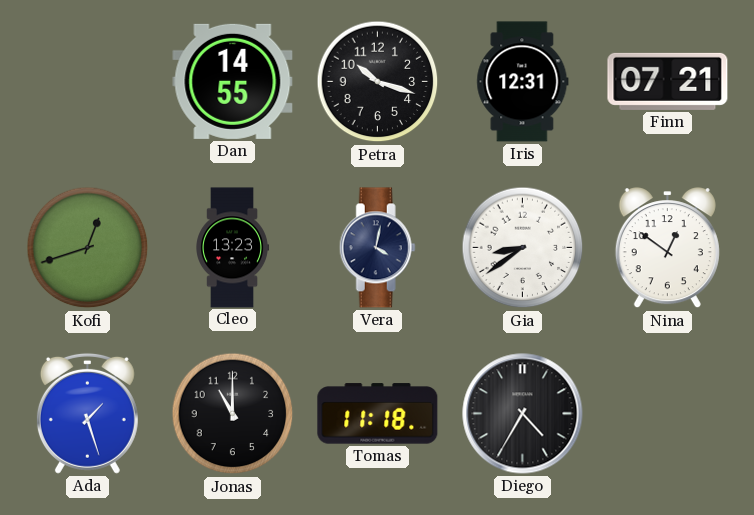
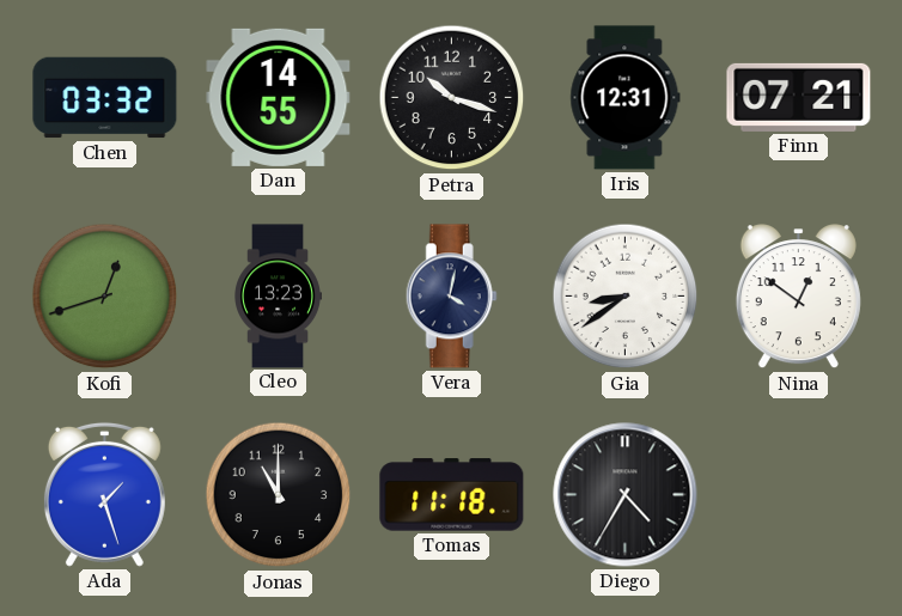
Chen: none -> 03:32 (105, 98)
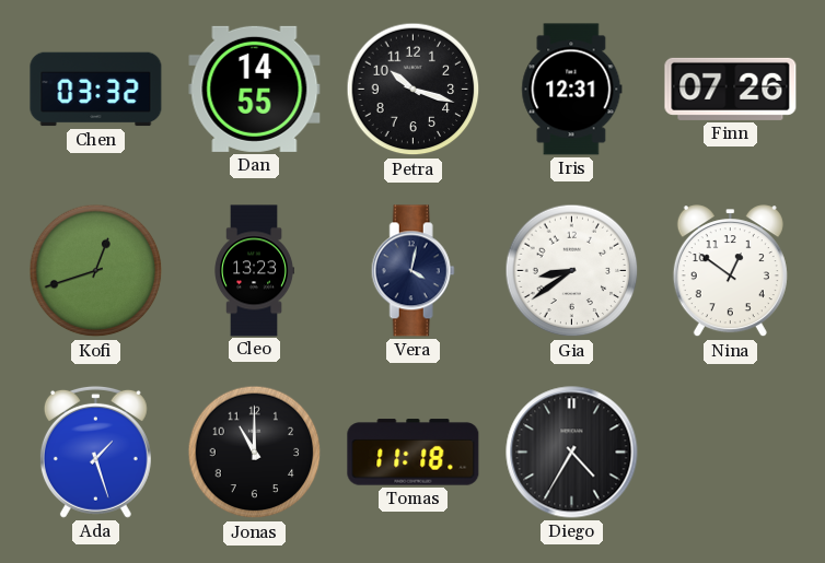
Finn: 07:21 -> 07:26 (731, 89)
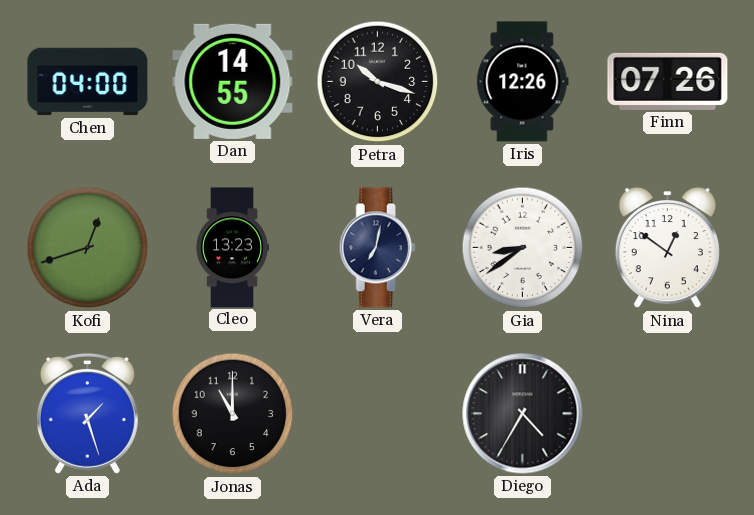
Chen: 03:32 -> 04:00 (88, 82)
Iris: 12:31 -> 12:26 (523, 82)
Vera: 4:02 -> 7:02 (377, 248)
Tomas: 11:18 -> none (414, 453)
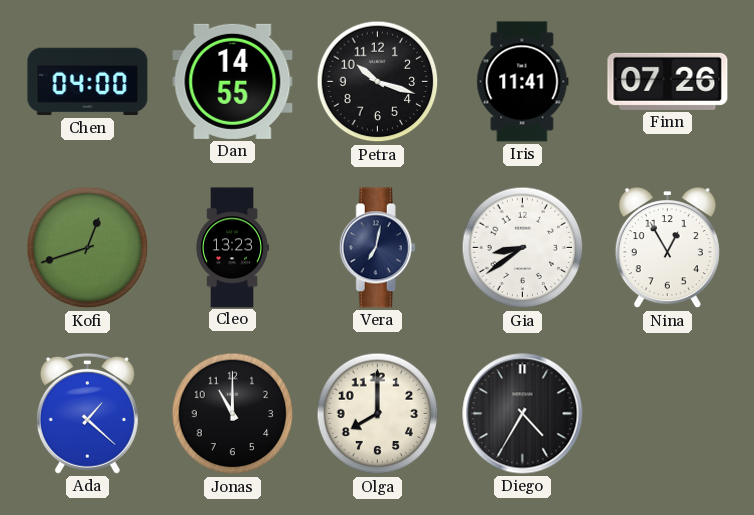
Iris: 12:26 -> 11:41 (523, 82)
Nina: 12:51 -> 12:55 (667, 248)
Ada: 1:27 -> 1:22 (87, 413)
Olga: none -> 8:00 (378, 414)
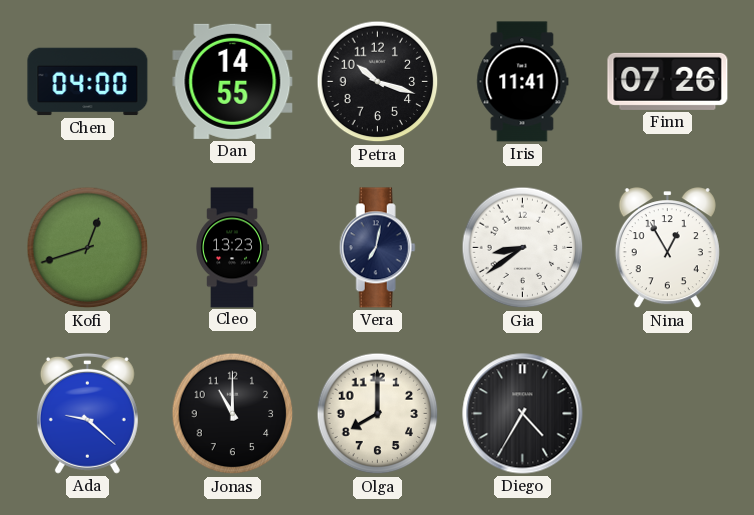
Ada: 1:22 -> 9:22 (87, 413)
